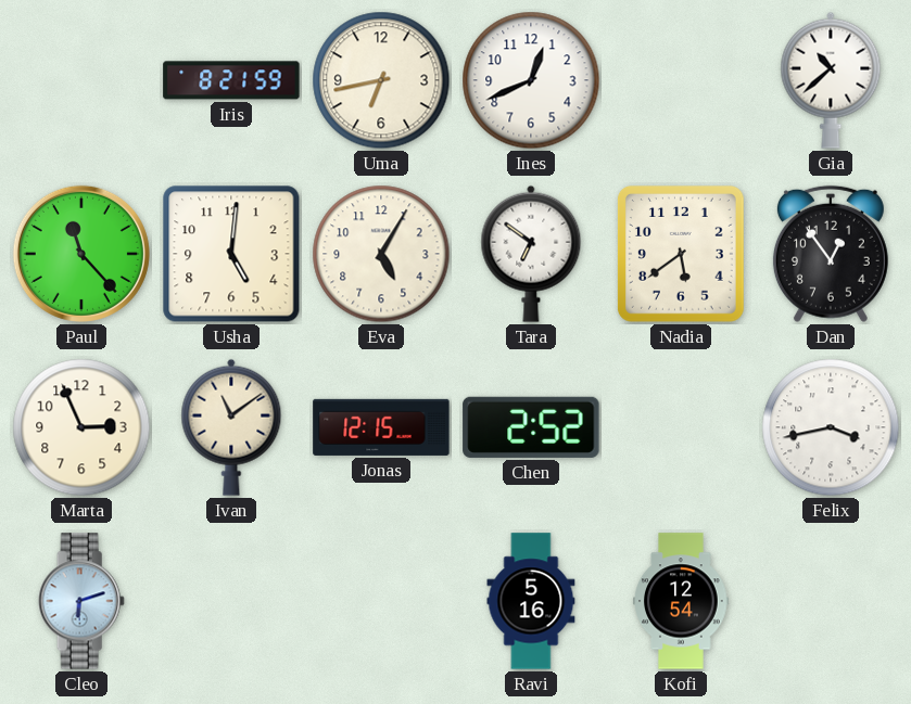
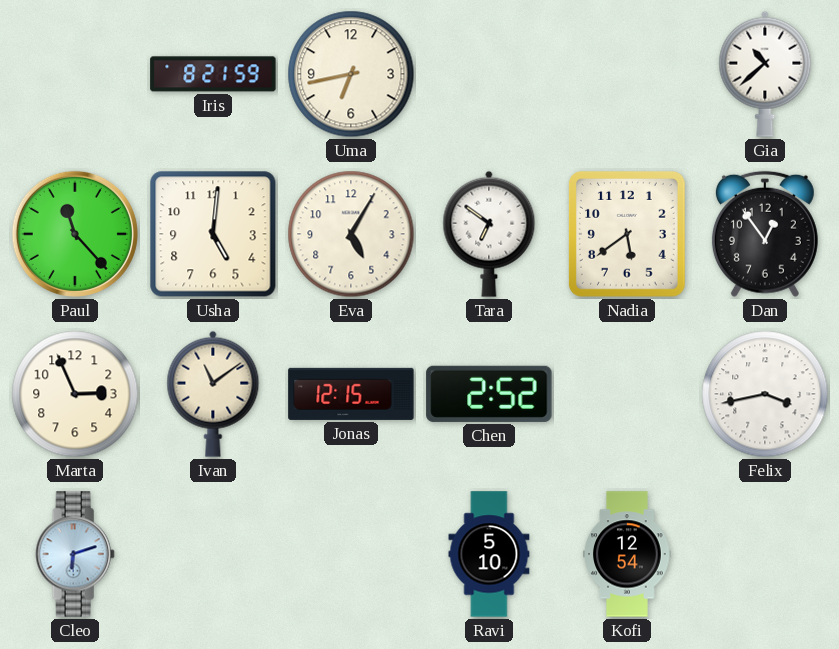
Ines: 12:41 -> none (531, 80)
Ravi: 5:16 -> 5:10 (489, 554)
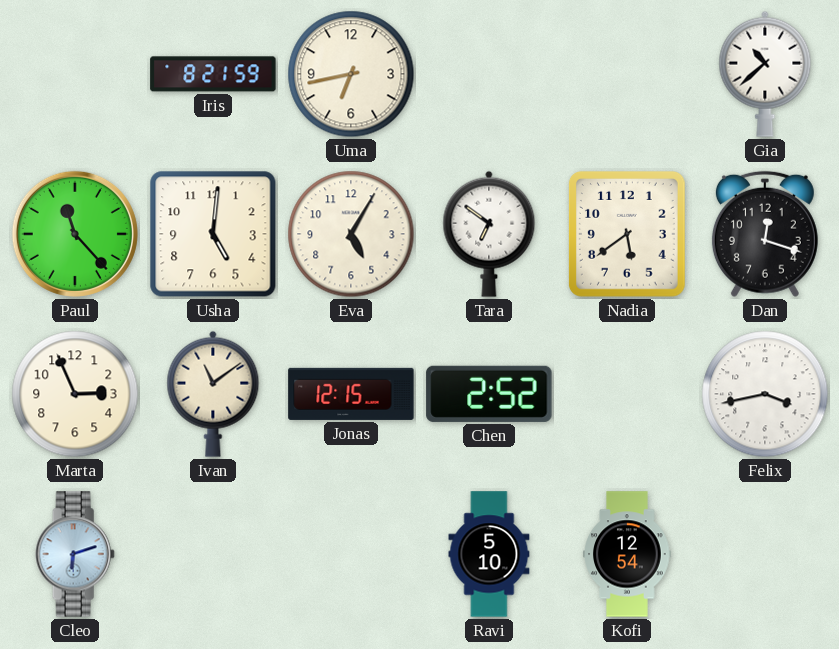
Dan: 12:54 -> 12:18 (765, 234)
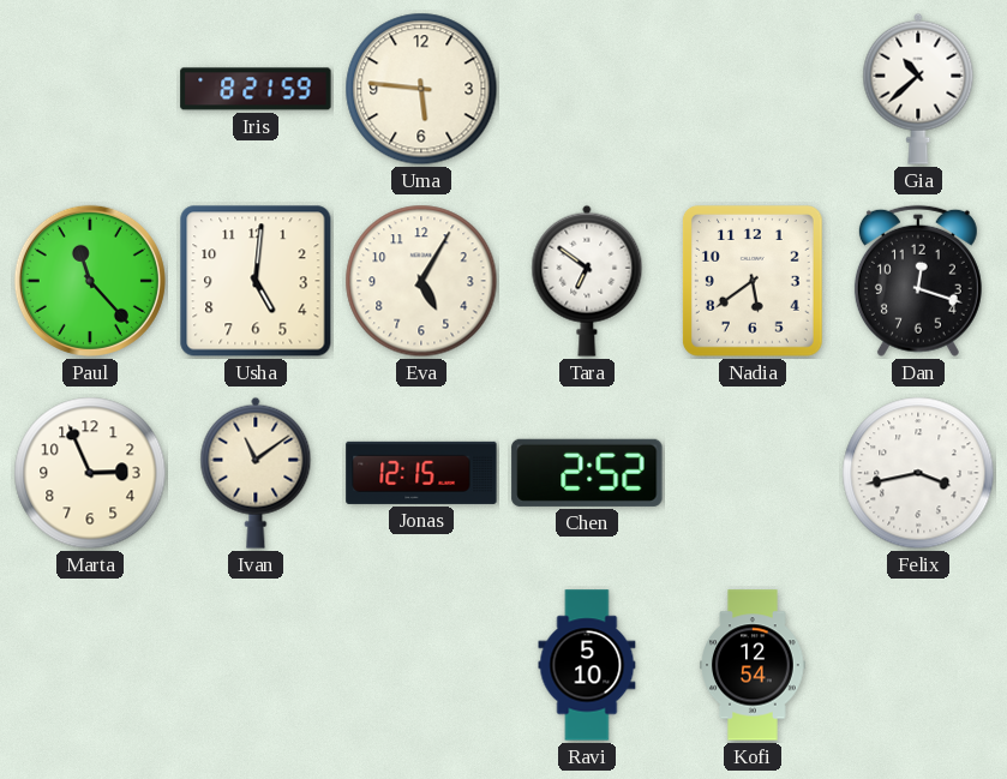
Uma: 6:43 -> 5:46 (421, 89)
Cleo: 6:12 -> none (75, 554)
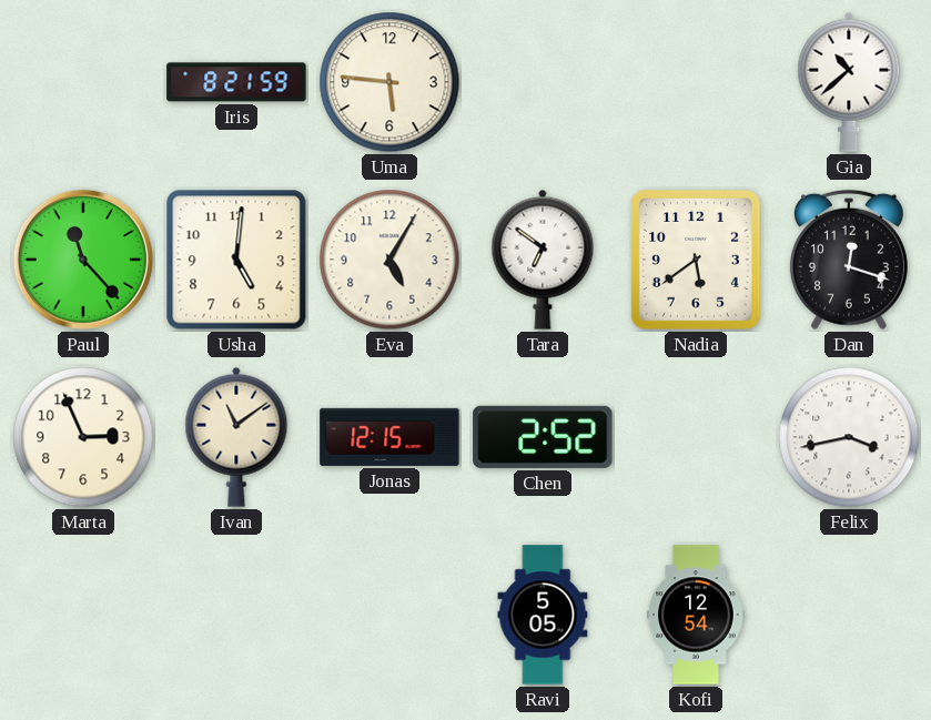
Ravi: 5:10 -> 5:05 (543, 615)
